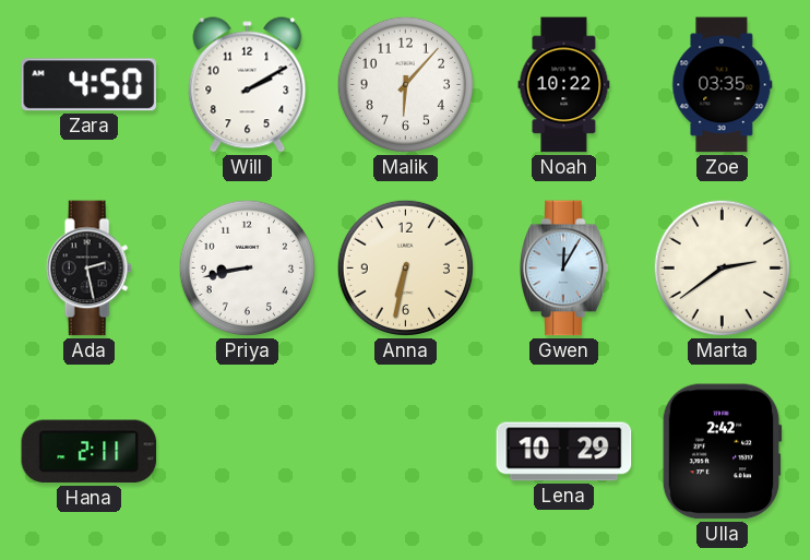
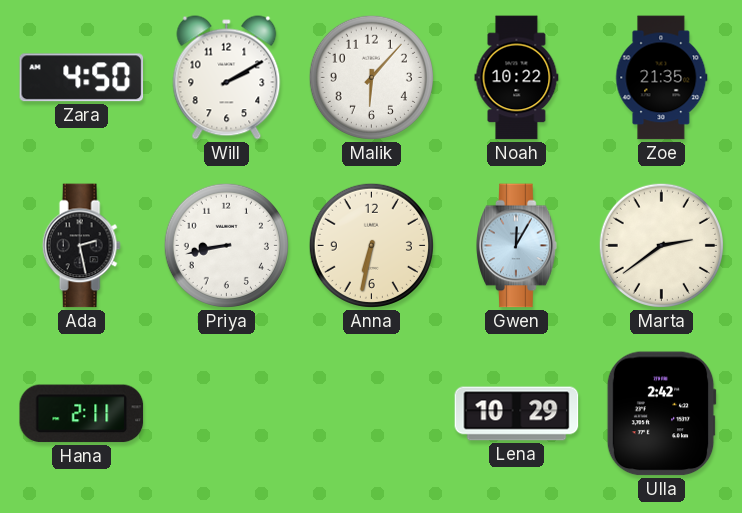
Zoe: 03:35 -> 21:35 (662, 78)
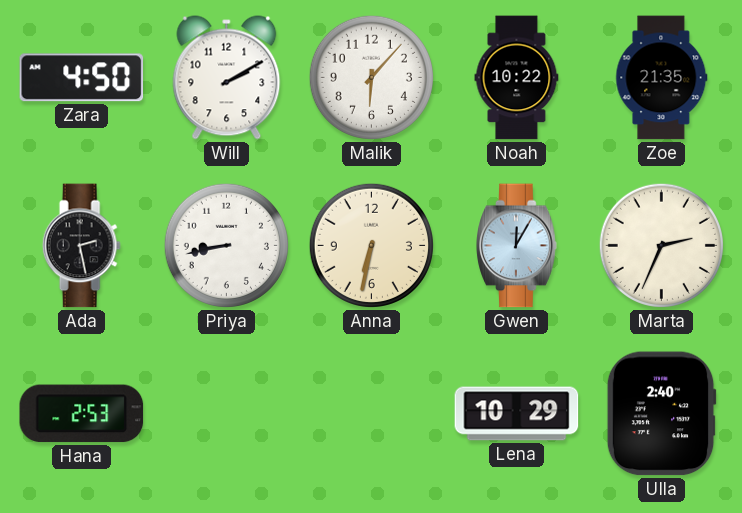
Marta: 2:39 -> 2:34 (661, 245)
Hana: 2:11 -> 2:53 (82, 414)
Ulla: 2:42 -> 2:40 (661, 414)
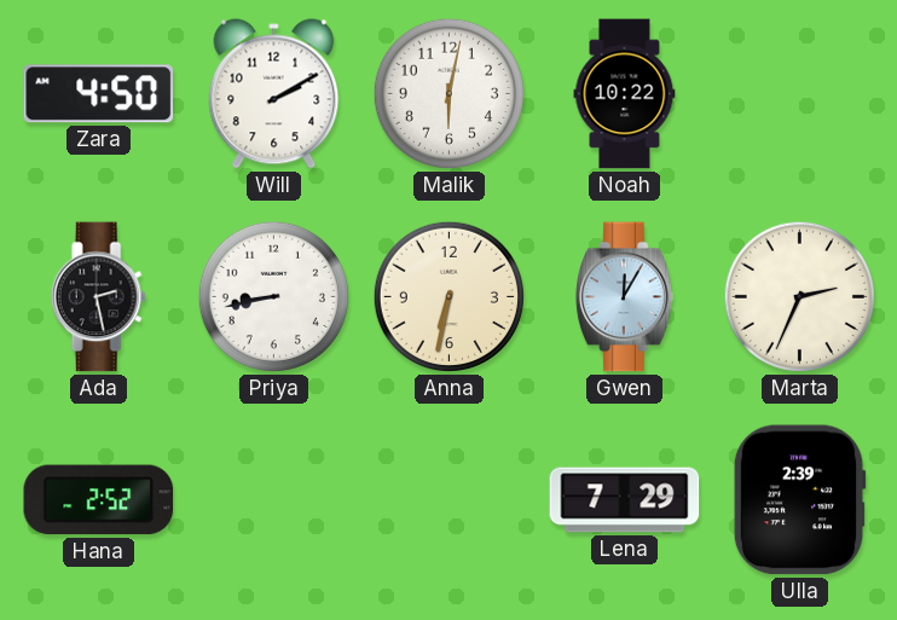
Malik: 6:07 -> 6:02 (448, 93)
Zoe: 21:35 -> none (662, 78)
Hana: 2:53 -> 2:52 (99, 500)
Lena: 10:29 -> 7:29 (625, 500)
Ulla: 2:40 -> 2:39 (799, 500)
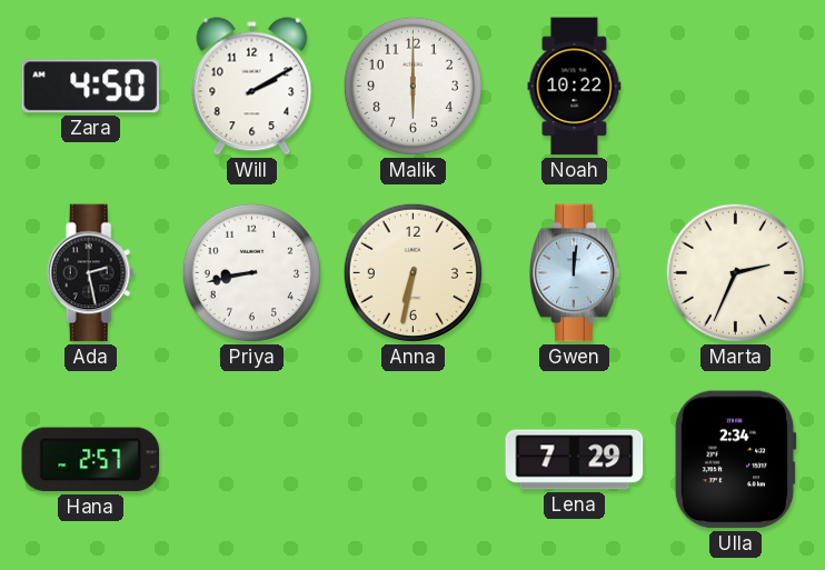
Malik: 6:02 -> 6:00 (412, 86)
Gwen: 12:05 -> 12:01 (575, 273)
Hana: 2:52 -> 2:57 (91, 460)
Ulla: 2:39 -> 2:34 (735, 460)
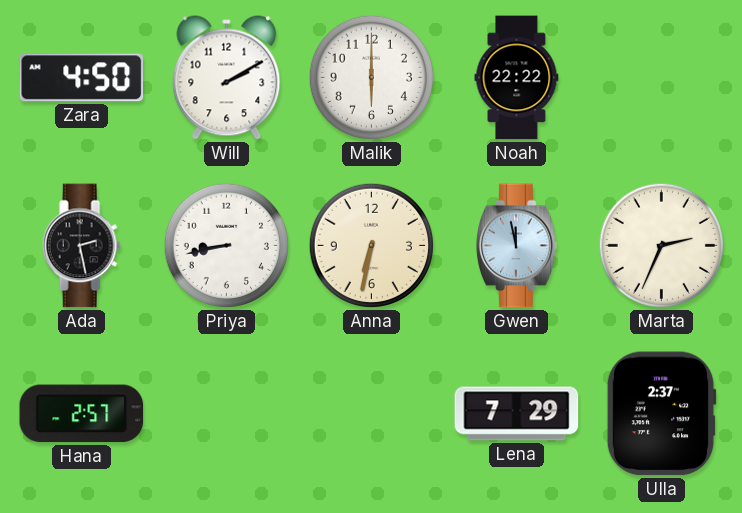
Noah: 10:22 -> 22:22 (517, 78)
Gwen: 12:01 -> 11:58 (517, 246)
Ulla: 2:34 -> 2:37 (661, 414)
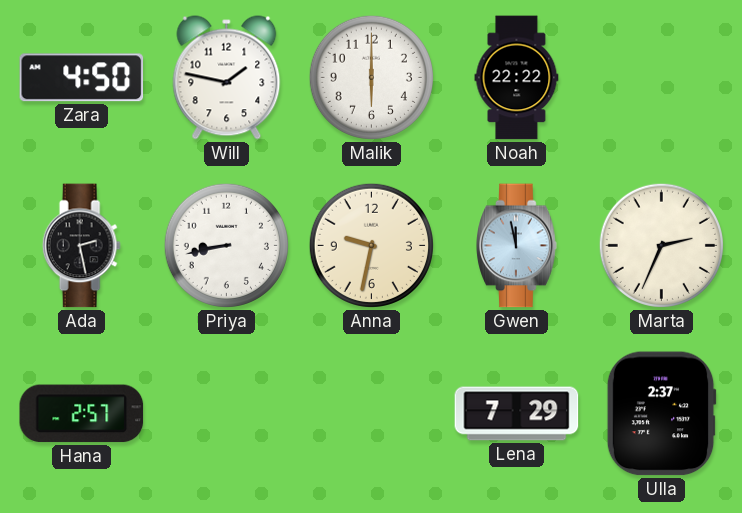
Will: 2:10 -> 1:47 (227, 78)
Anna: 6:32 -> 9:32 (371, 245)
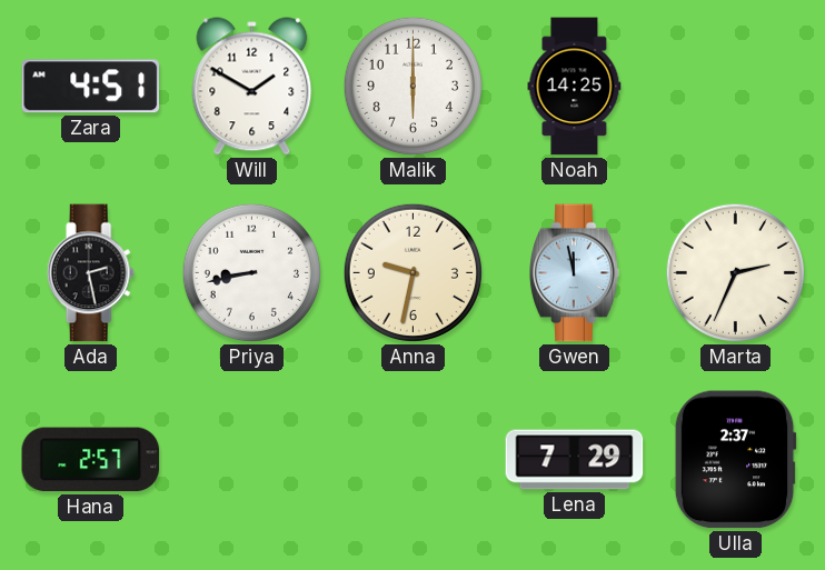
Zara: 4:50 -> 4:51 (91, 87)
Will: 1:47 -> 1:50 (252, 87)
Noah: 22:22 -> 14:25 (575, 87)
